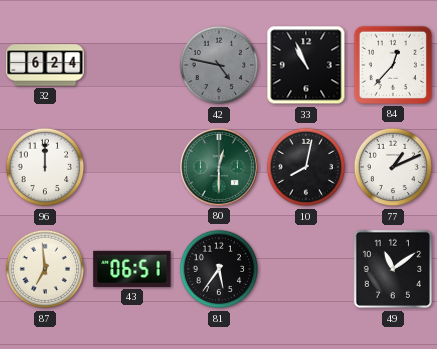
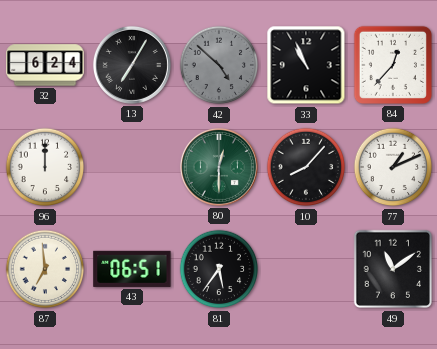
13: none -> 7:05 (132, 65)
42: 4:47 -> 4:52 (219, 65)
10: 8:02 -> 8:07 (306, 167)
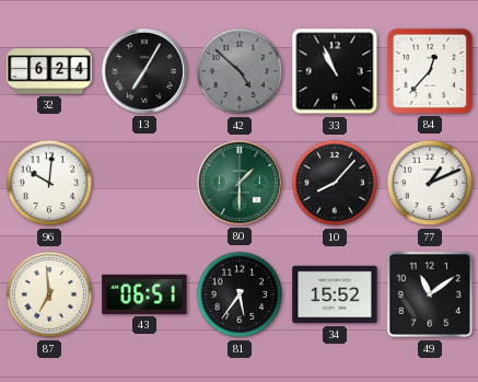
96: 12:00 -> 10:01 (49, 183)
80: 12:30 -> 1:30 (240, 183)
34: none -> 15:52 (335, 294)
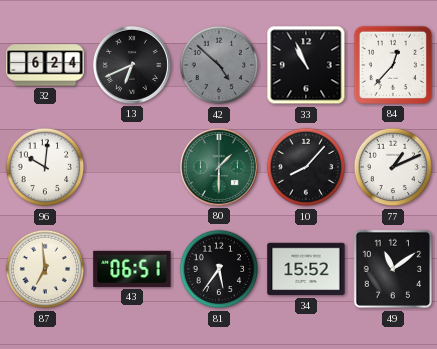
13: 7:05 -> 6:41 (132, 65)
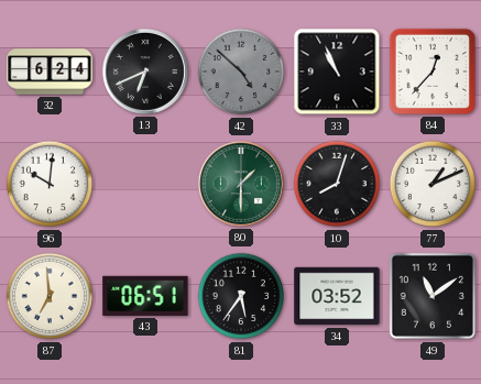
10: 8:07 -> 8:03 (337, 184)
34: 15:52 -> 03:52 (337, 296)
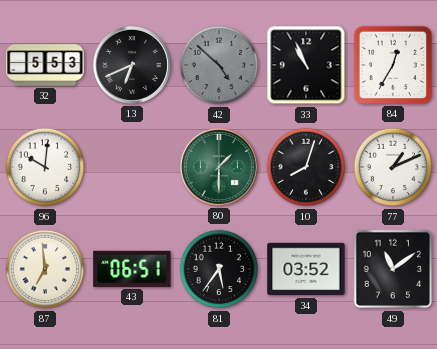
32: 6:24 -> 5:53 (45, 65)
84: 12:37 -> 12:35 (393, 65)
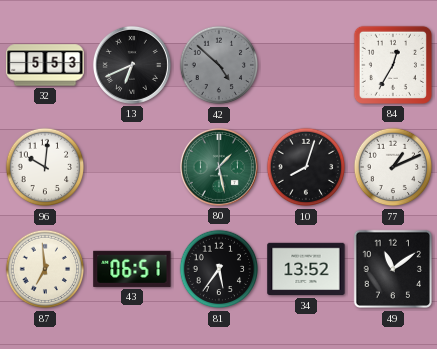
33: 10:56 -> none (306, 65)
80: 1:30 -> 1:28 (219, 167)
34: 03:52 -> 13:52 (306, 269)
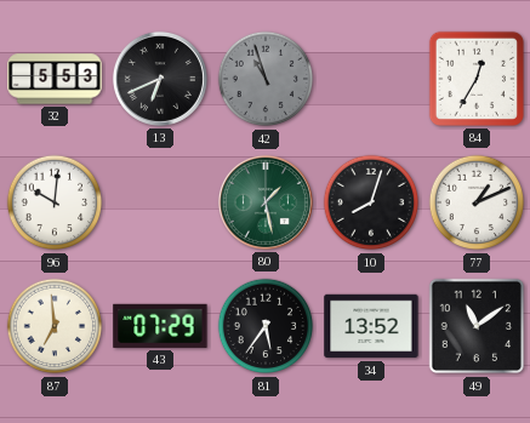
42: 4:52 -> 10:57 (266, 79)
43: 06:51 -> 07:29 (160, 326)
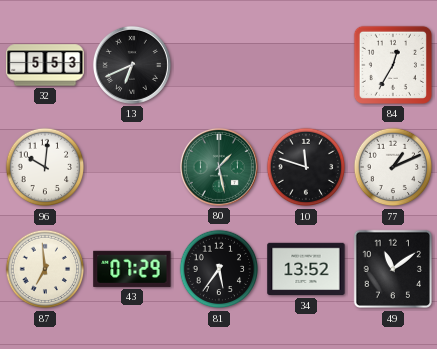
42: 10:57 -> none (266, 79)
10: 8:03 -> 11:48 (306, 167)
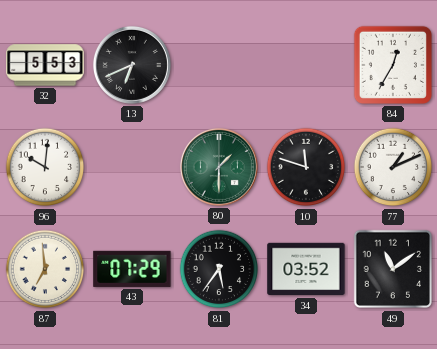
80: 1:28 -> 1:30 (219, 167)
34: 13:52 -> 03:52 (306, 269)
